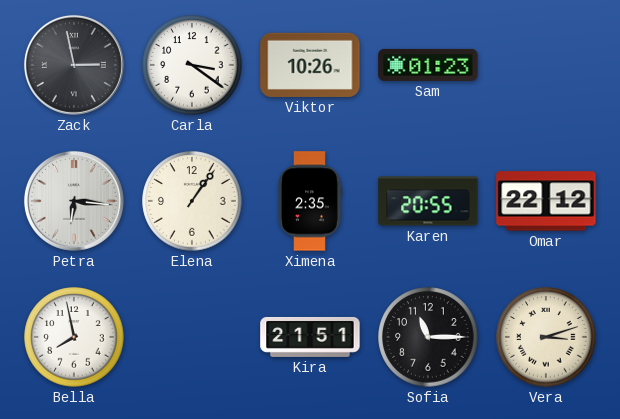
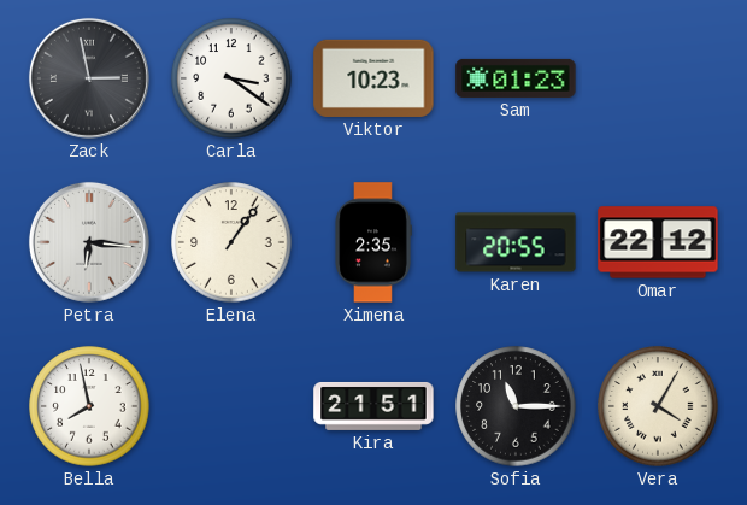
Viktor: 10:26 -> 10:23 (373, 78)
Vera: 3:12 -> 4:05 (658, 406)
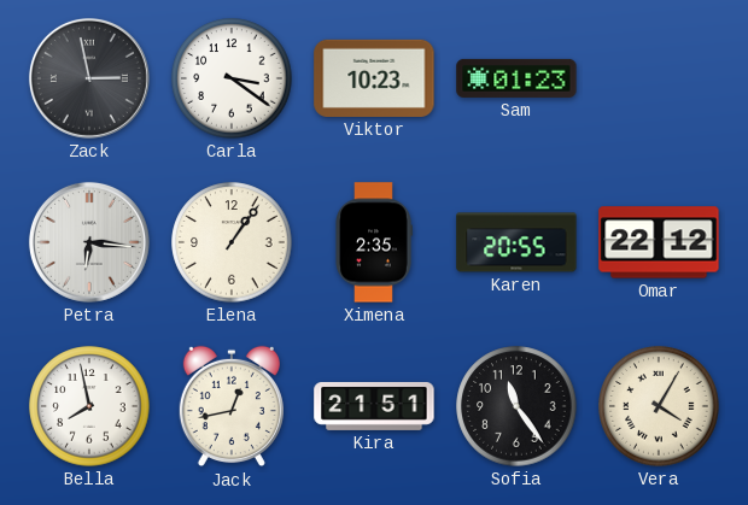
Jack: none -> 12:43 (232, 406)
Sofia: 11:15 -> 11:24 (516, 406)
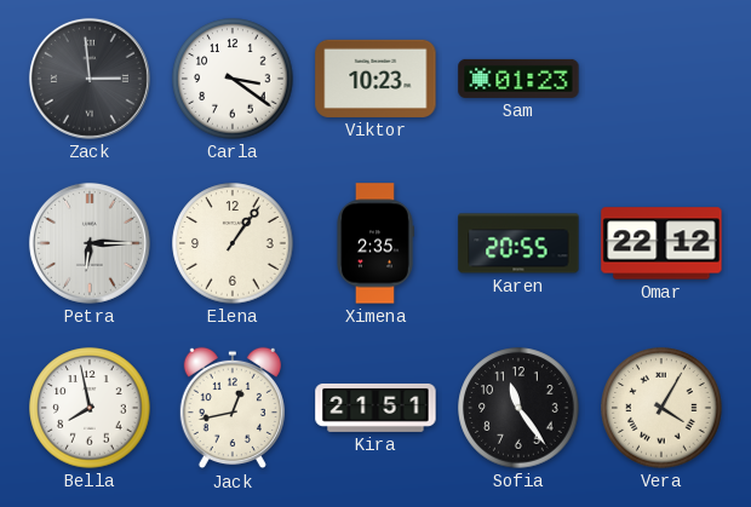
Zack: 2:58 -> 2:59 (90, 79)
Petra: 6:16 -> 6:15 (90, 243)
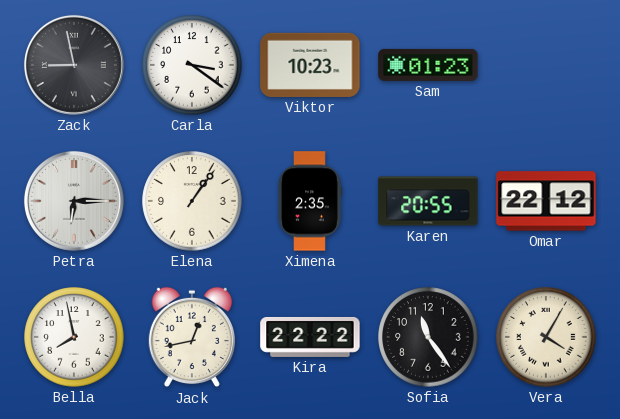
Zack: 2:59 -> 8:58 (74, 65)
Kira: 21:51 -> 22:22 (310, 337)
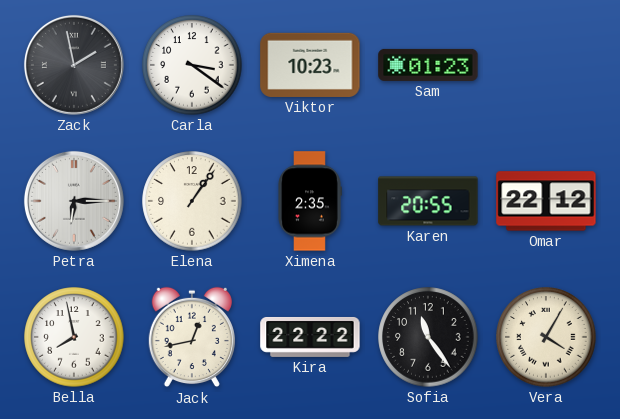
Zack: 8:58 -> 1:58 (74, 65)
